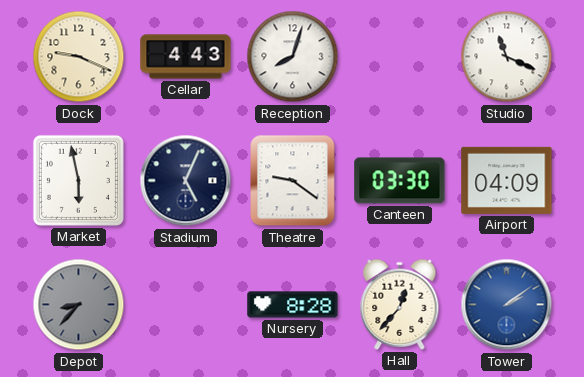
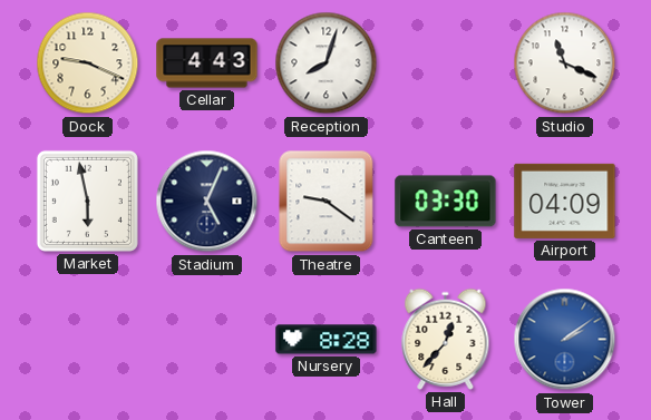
Depot: 8:37 -> none (79, 305)
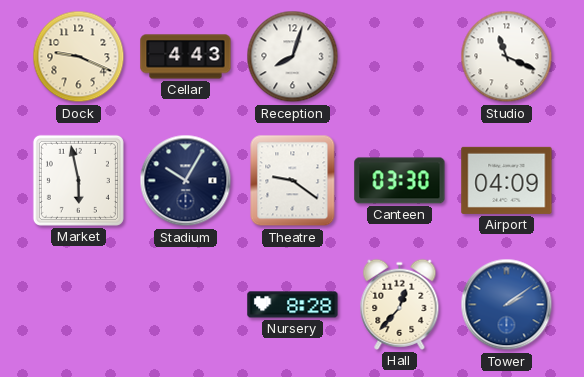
Stadium: 5:04 -> 10:05 (186, 181)
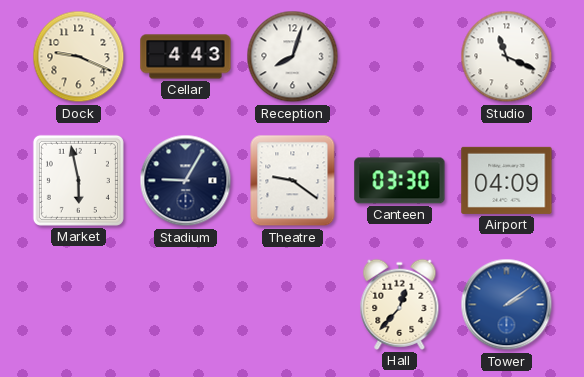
Stadium: 10:05 -> 9:05 (186, 181)
Nursery: 8:28 -> none (293, 305)
